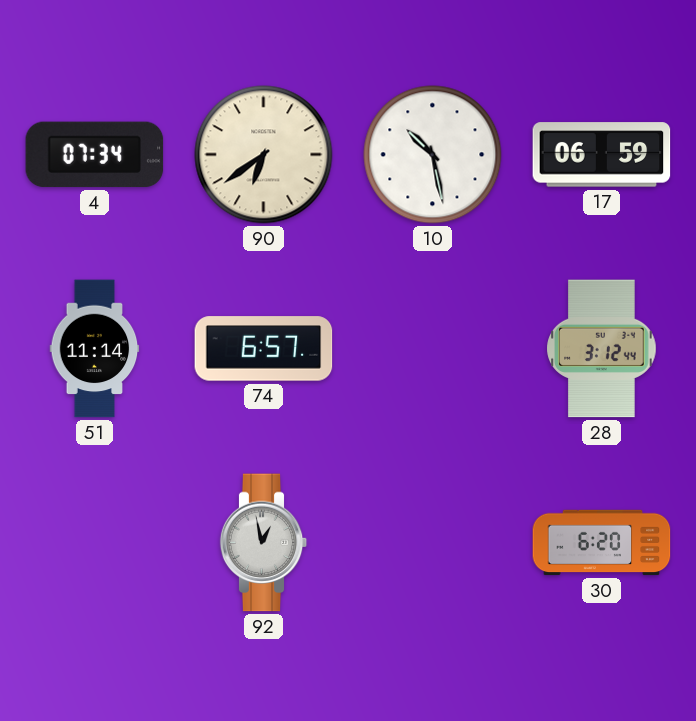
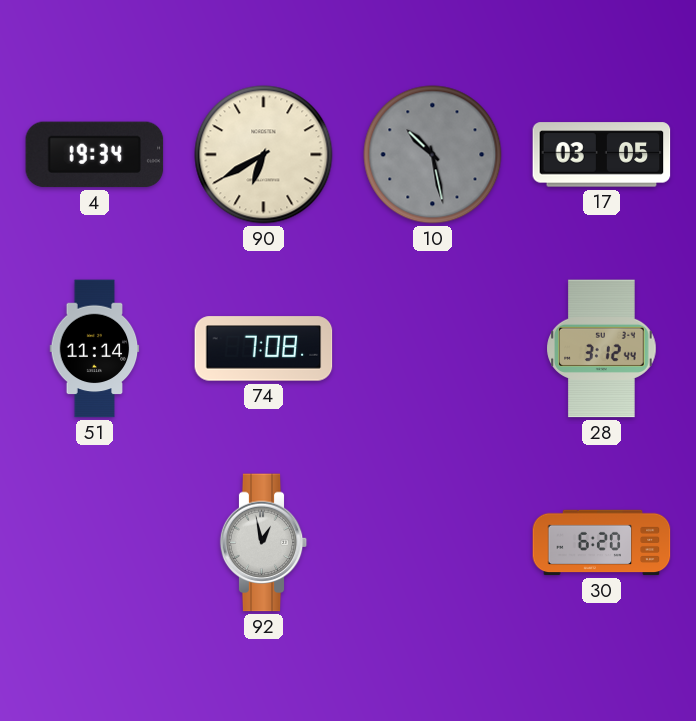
4: 07:34 -> 19:34 (95, 155)
90: 6:39 -> 6:40 (264, 155)
10 dial: white -> grey (433, 155)
17: 06:59 -> 03:05 (602, 155)
74: 6:57 -> 7:08 (264, 349)
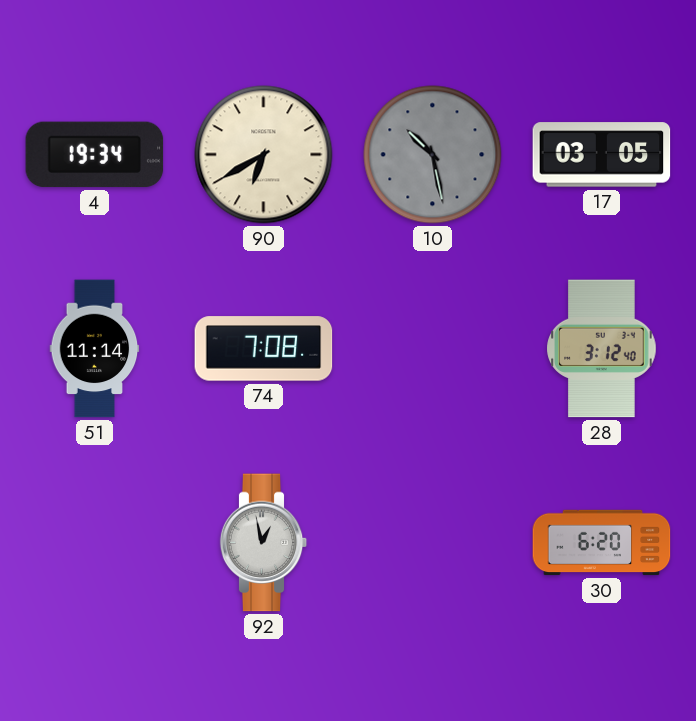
28: 3:12:44 -> 3:12:40 (602, 349)
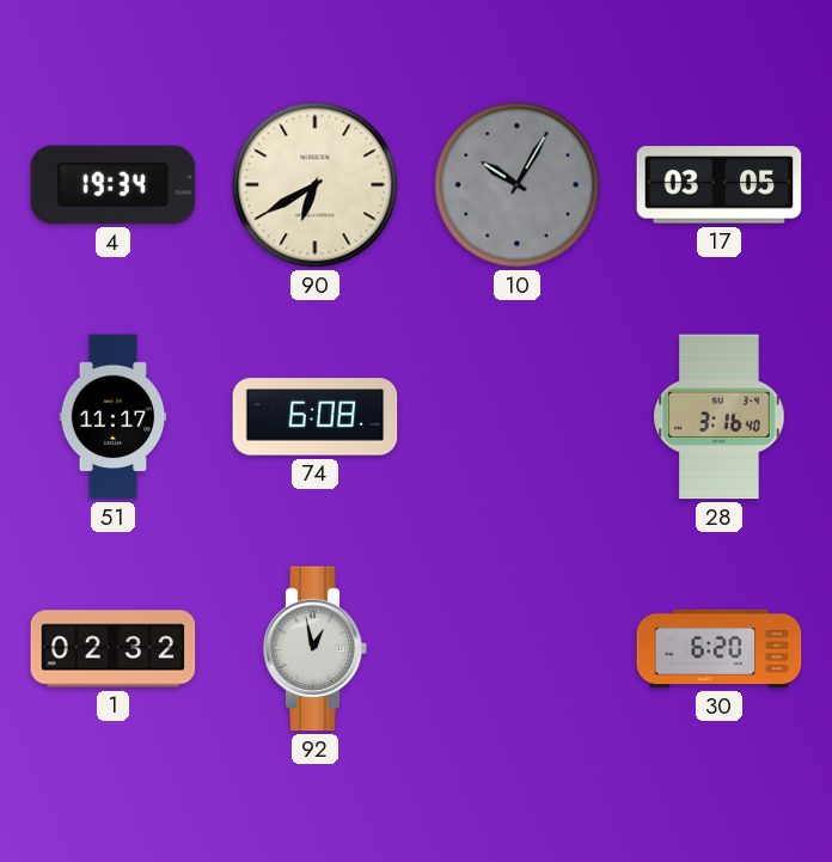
10: 10:28 -> 10:05 (518, 185)
51: 11:14 -> 11:17 (114, 417)
74: 7:08 -> 6:08 (316, 417)
28: 3:12 -> 3:16 (720, 417)
1: none -> 02:32 (114, 649)
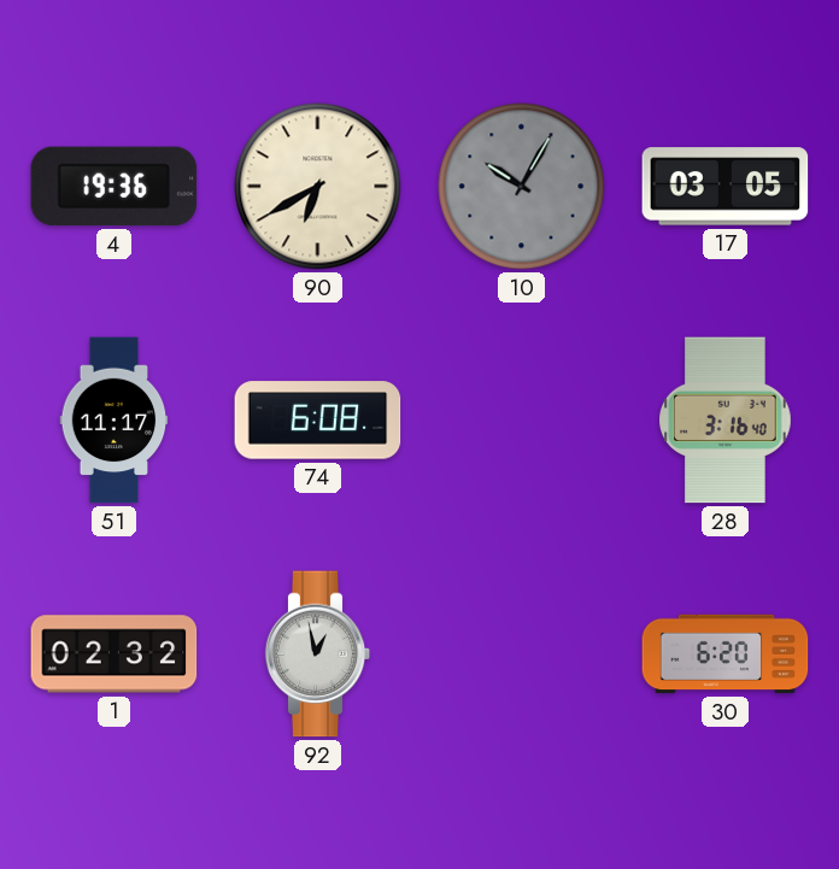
4: 19:34 -> 19:36 (115, 187)
